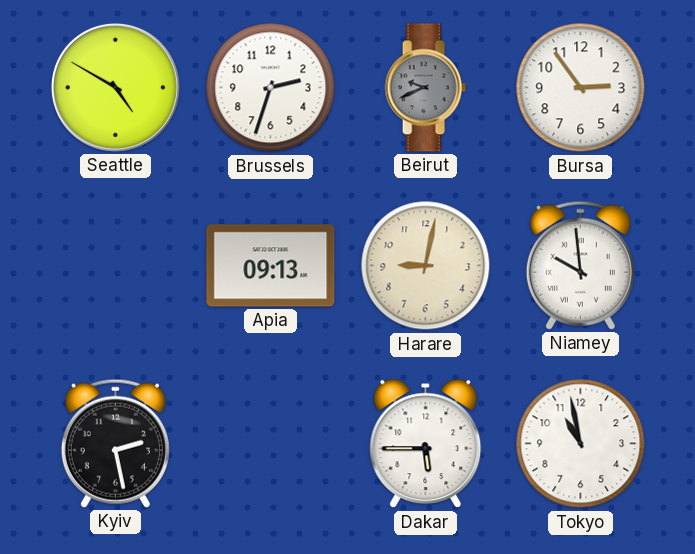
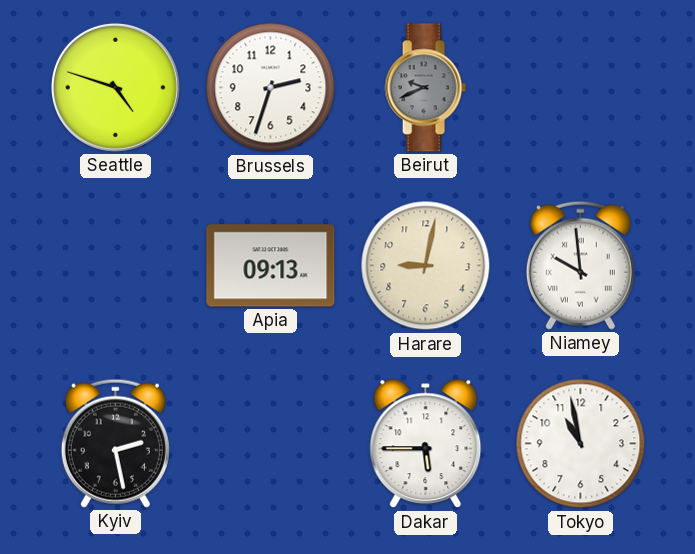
Seattle: 4:50 -> 4:48 (115, 87)
Bursa: 2:54 -> none (581, 88)
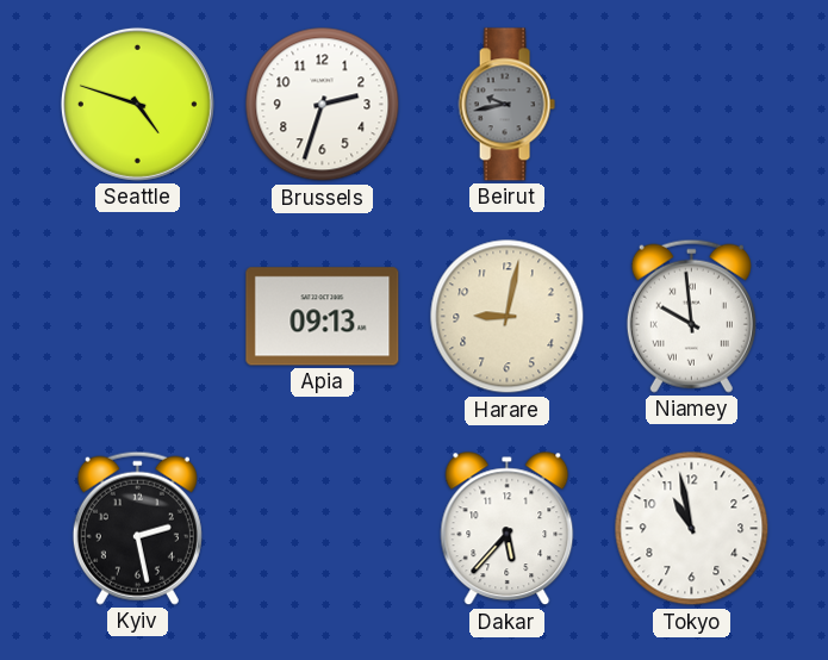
Beirut: 9:41 -> 9:43 (506, 105)
Dakar: 5:45 -> 5:37 (508, 529)
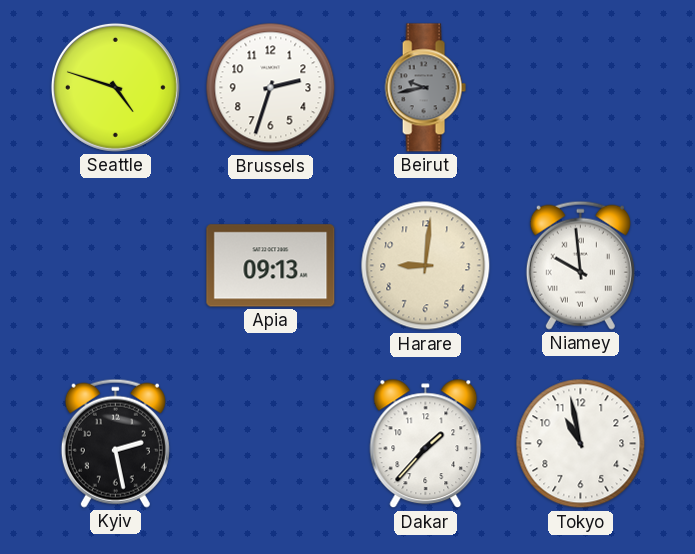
Harare: 9:02 -> 9:01 (426, 266)
Dakar: 5:37 -> 1:37 (426, 444)
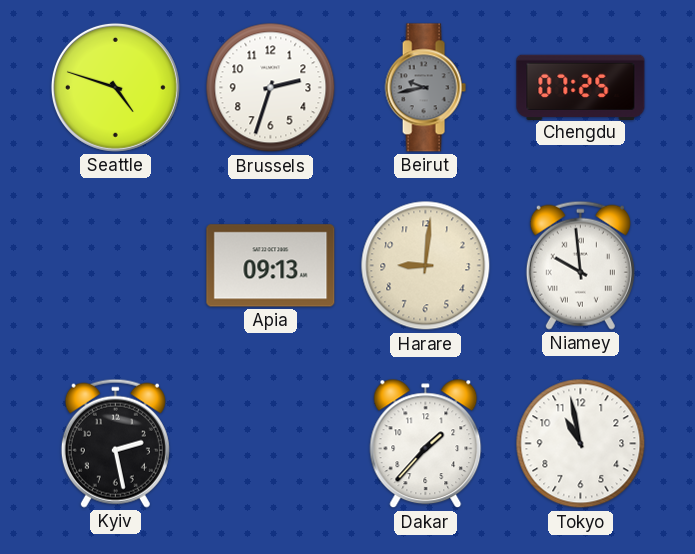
Chengdu: none -> 07:25 (581, 87)
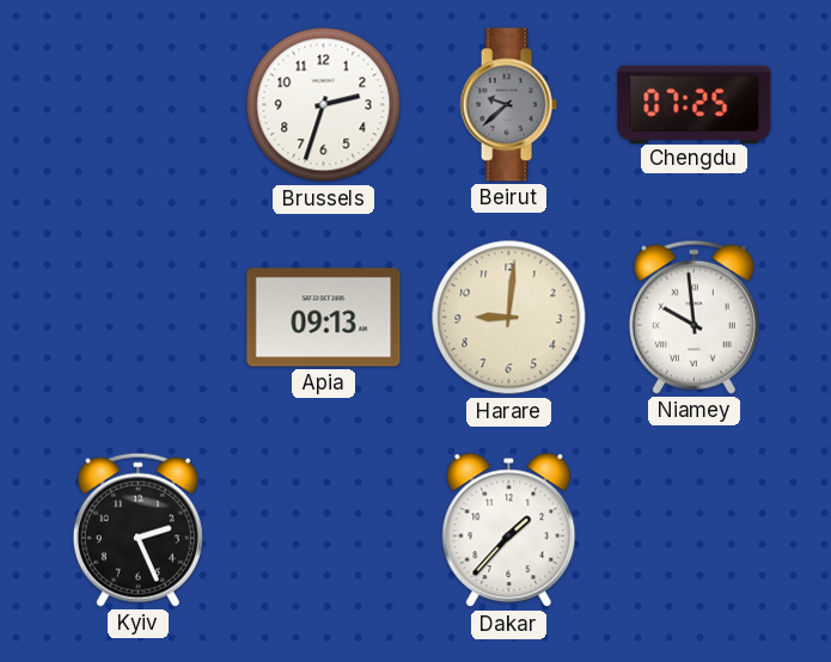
Seattle: 4:48 -> none (115, 87)
Beirut: 9:43 -> 9:38 (508, 105)
Kyiv: 2:28 -> 2:26 (138, 529)
Tokyo: 10:58 -> none (581, 444)
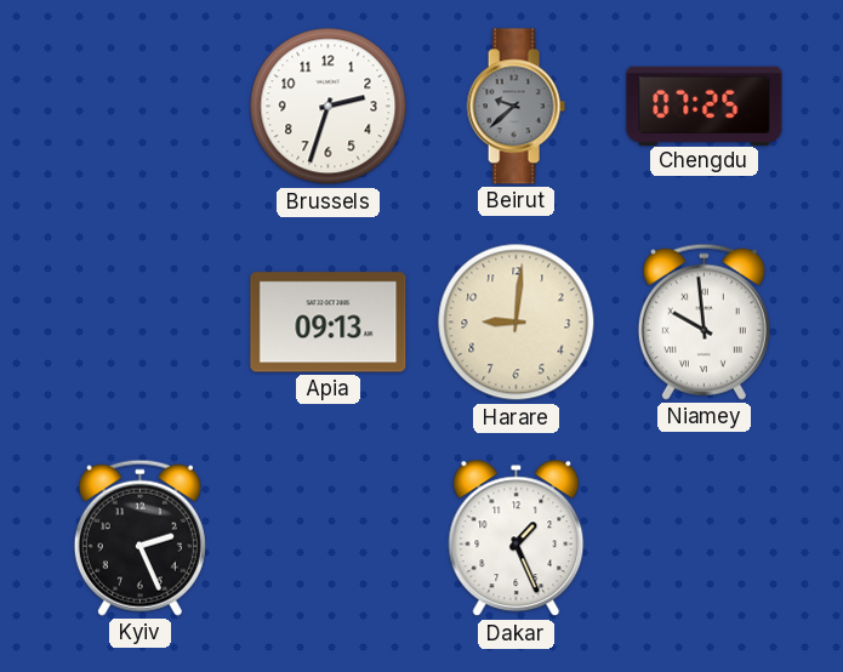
Dakar: 1:37 -> 1:26 (517, 539)
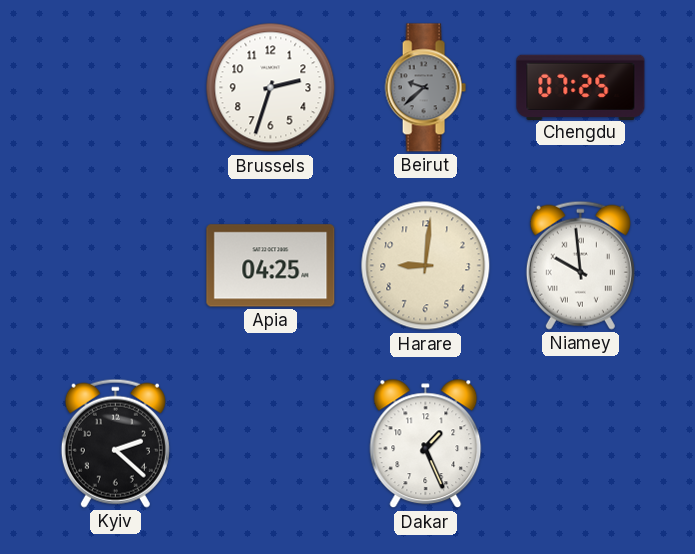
Apia: 09:13 -> 04:25 (271, 266)
Kyiv: 2:26 -> 2:22 (115, 443)
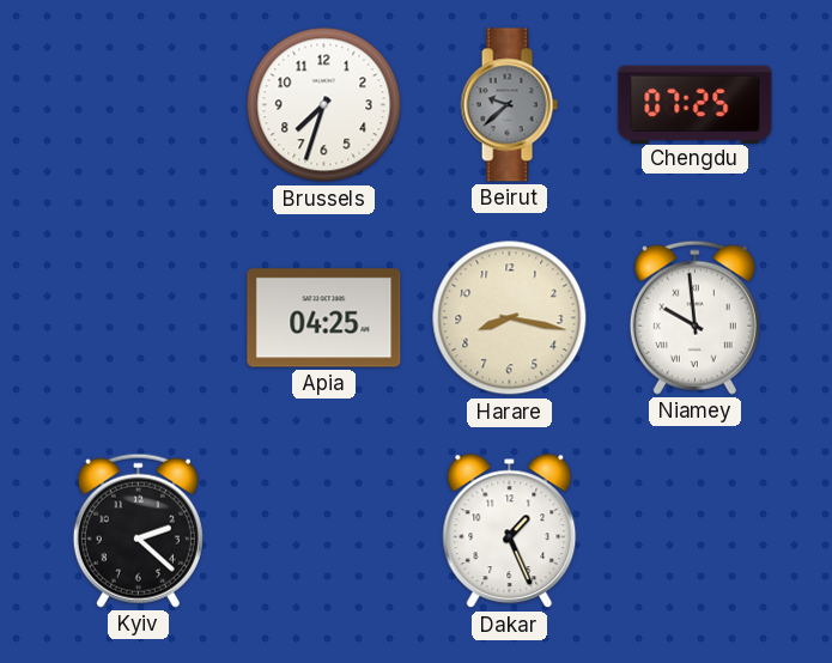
Brussels: 2:33 -> 7:33 (324, 105)
Harare: 9:01 -> 8:17 (510, 318)
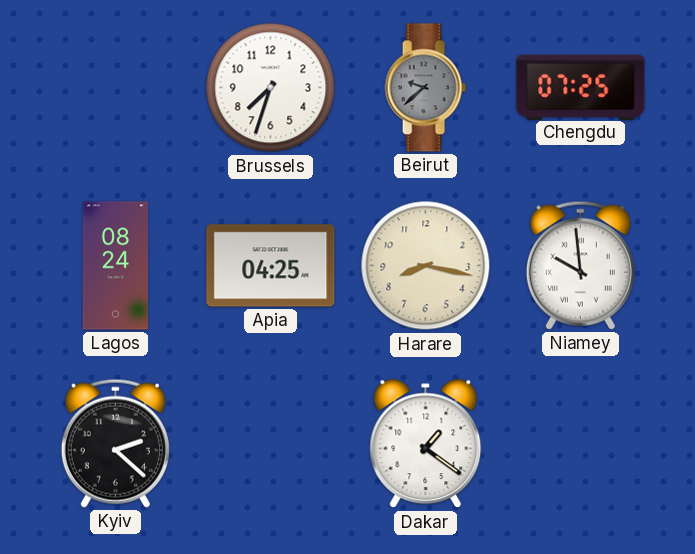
Lagos: none -> 08:24 (115, 266)
Dakar: 1:26 -> 1:21 (426, 444)
